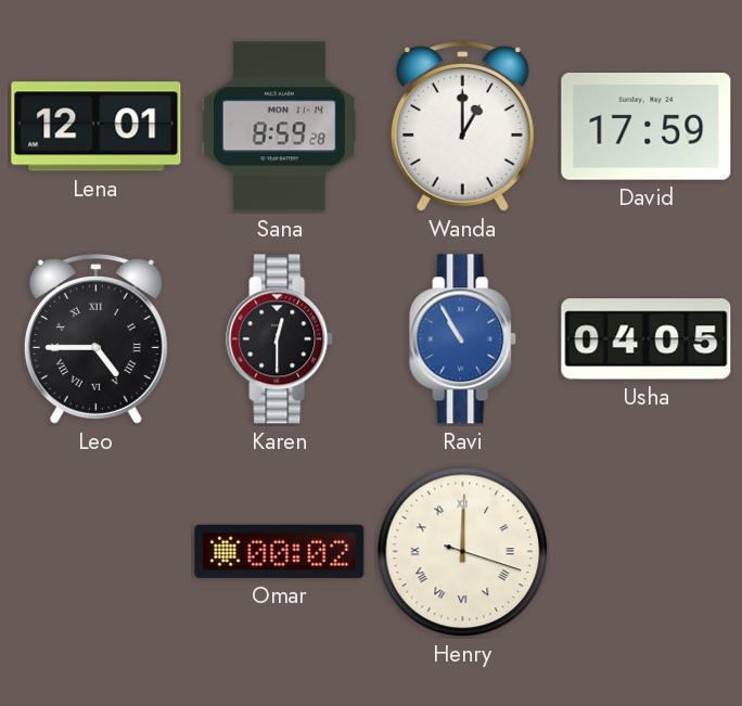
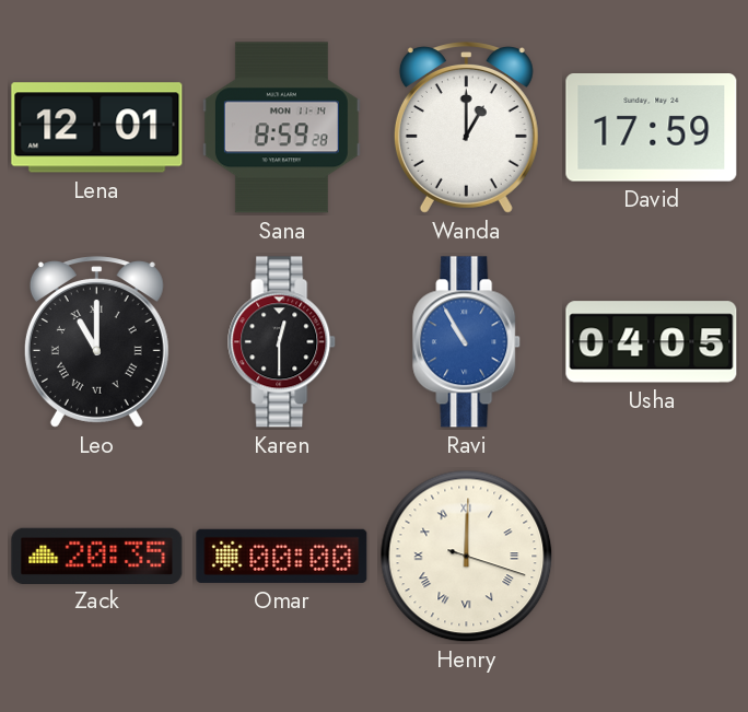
Leo: 4:45 -> 11:00 (96, 342)
Zack: none -> 20:35 (97, 556)
Omar: 00:02 -> 00:00 (282, 556)
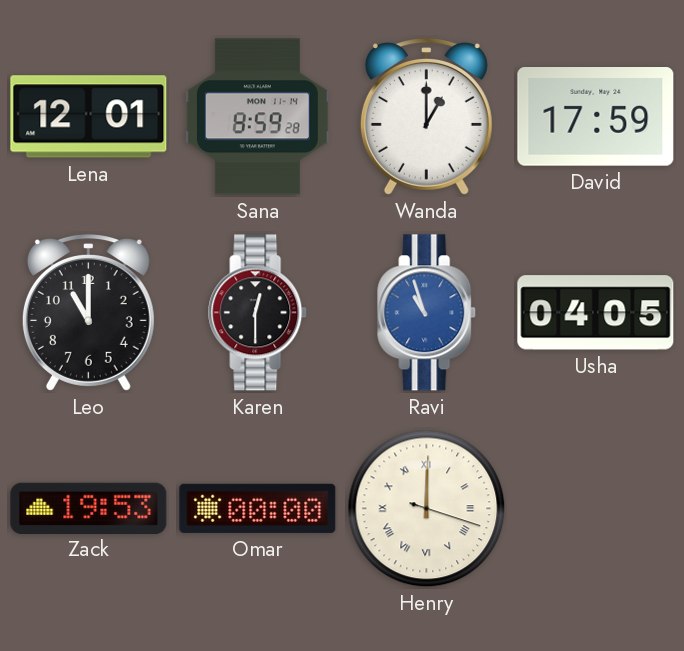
Leo numerals: Roman -> Arabic (88, 313)
Ravi: 10:55 -> 10:57 (427, 313)
Zack: 20:35 -> 19:53 (89, 508)
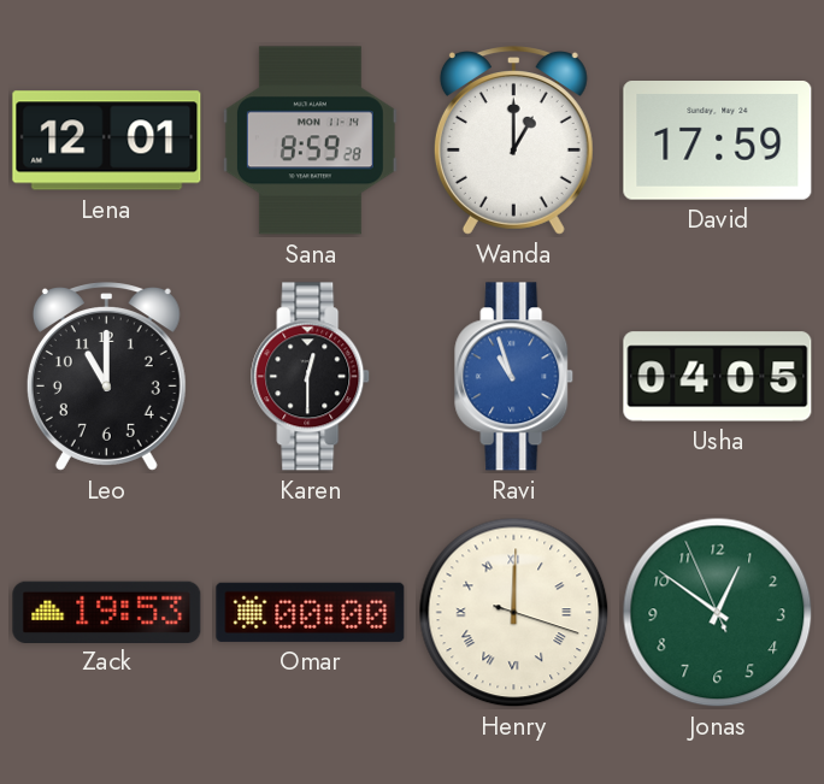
Jonas: none -> 12:50 (718, 613)
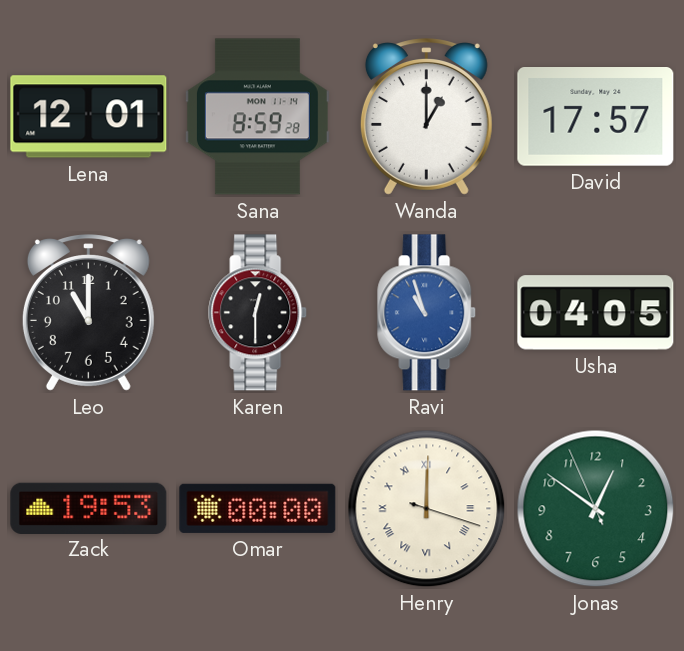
David: 17:59 -> 17:57 (596, 117)
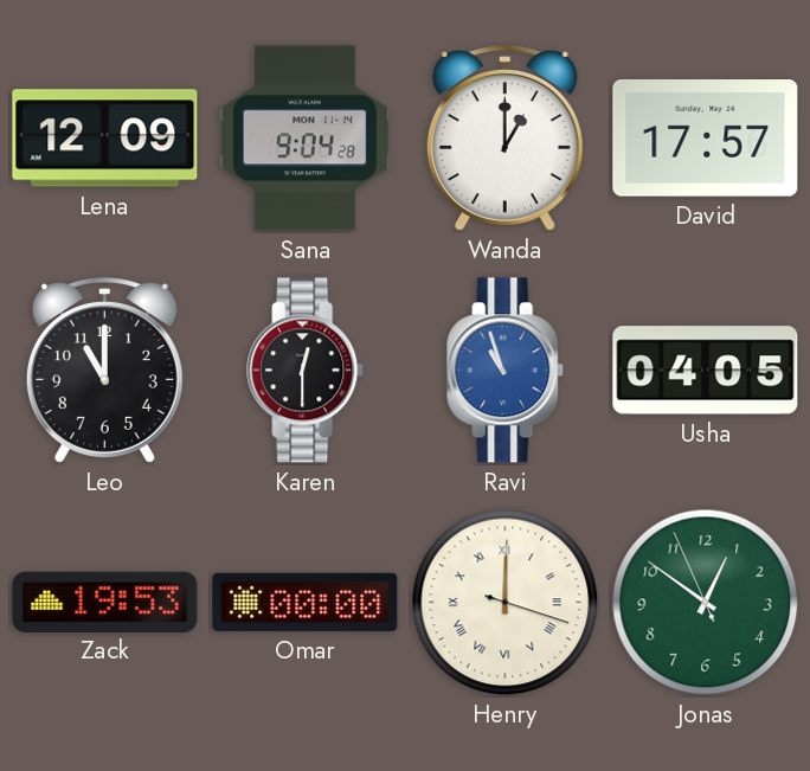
Lena: 12:01 -> 12:09 (105, 139)
Sana: 8:59 -> 9:04 (304, 139)
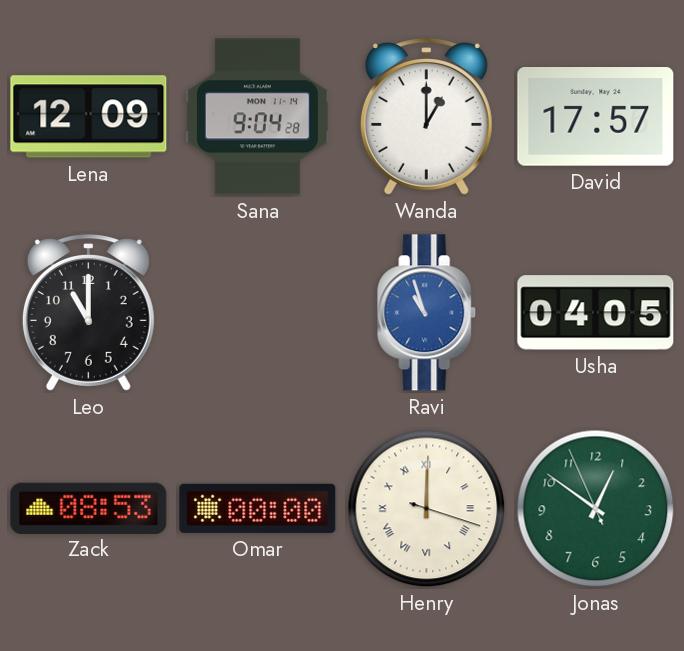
Karen: 12:30 -> none (306, 371)
Zack: 19:53 -> 08:53 (89, 508)
